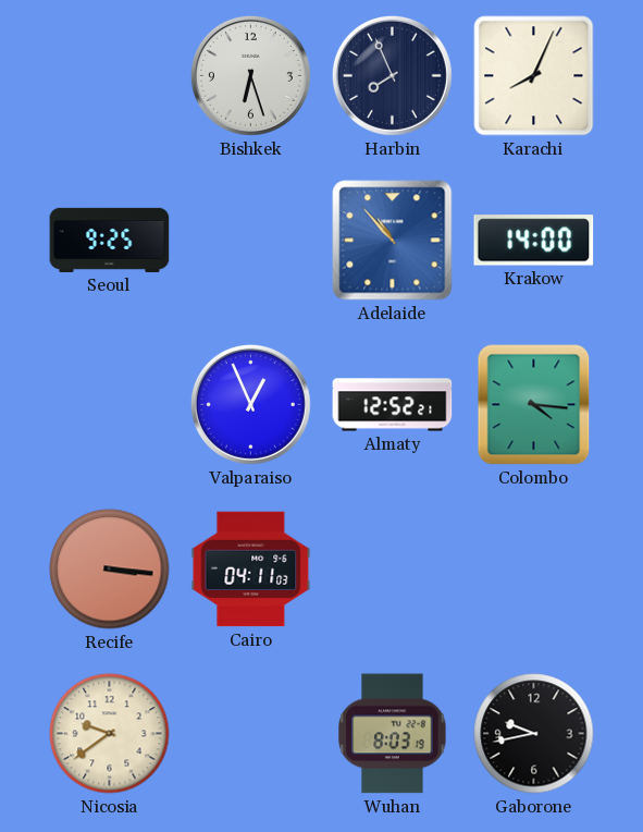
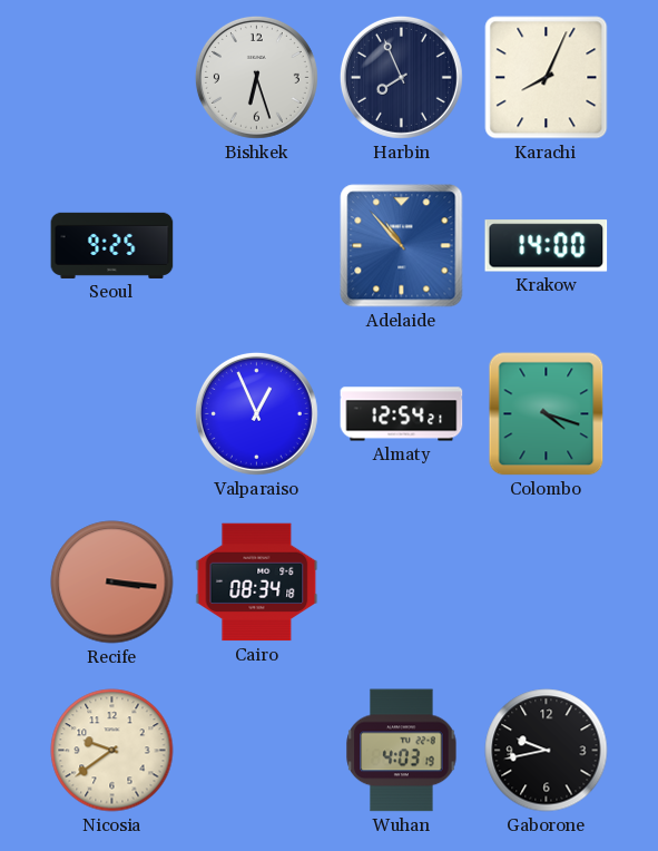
Almaty: 12:52 -> 12:54 (402, 414)
Colombo: 4:16 -> 4:18 (547, 414)
Cairo: 04:11 -> 08:34 (257, 583)
Wuhan: 8:03 -> 4:03 (402, 751)
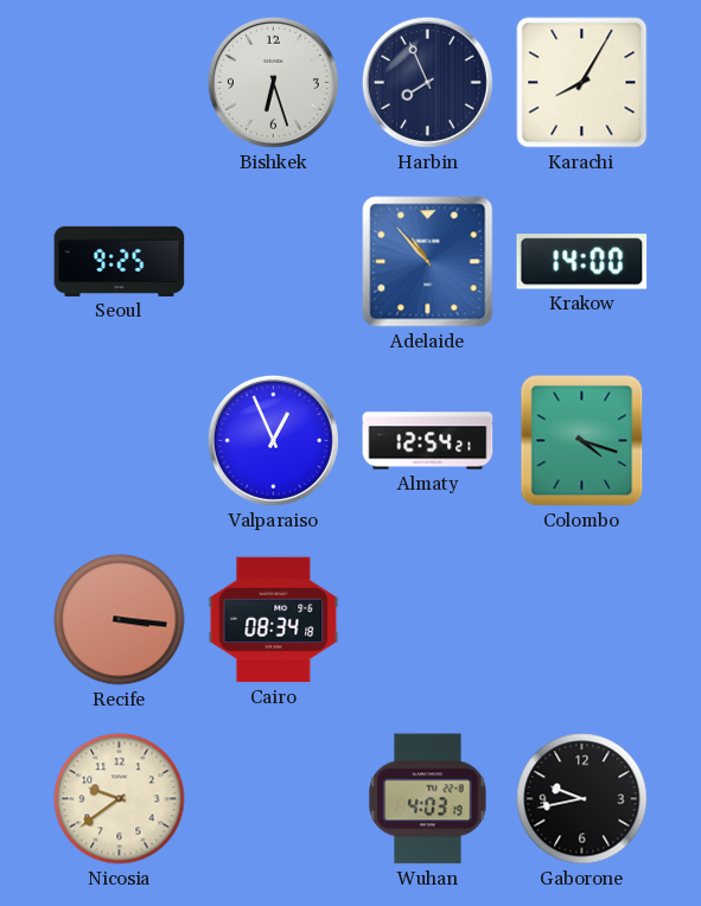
Karachi: 8:04 -> 8:05 (582, 83)
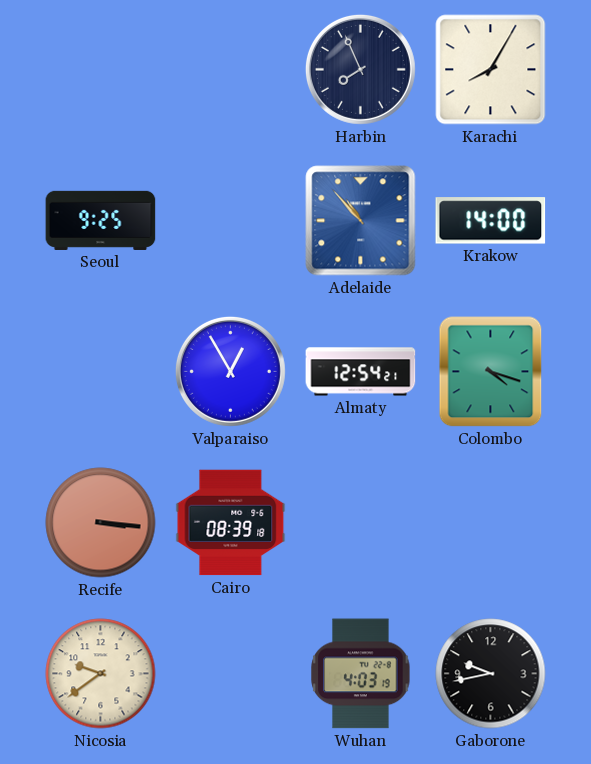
Bishkek: 6:27 -> none (273, 82)
Valparaiso: 12:56 -> 12:55 (230, 371)
Cairo: 08:34 -> 08:39 (231, 523)
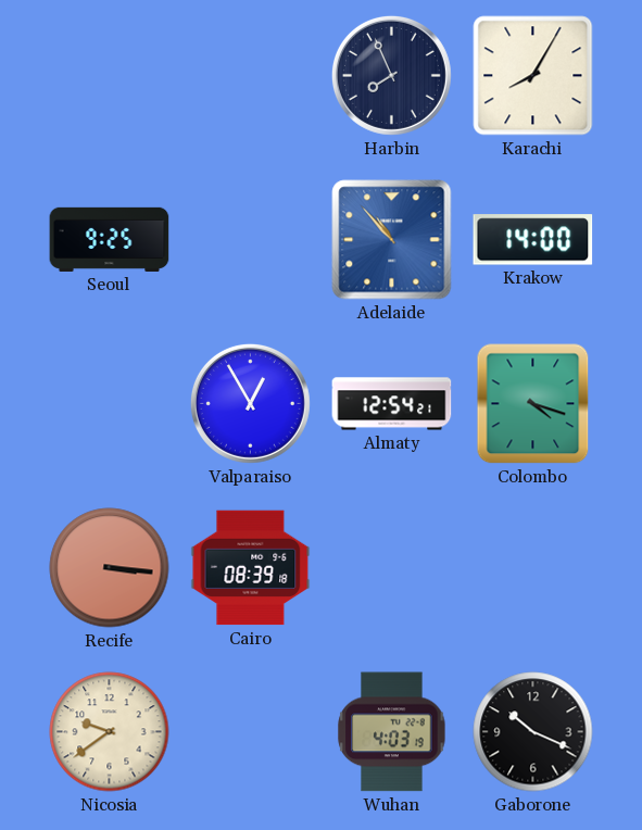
Gaborone: 9:43 -> 10:19 (533, 732)
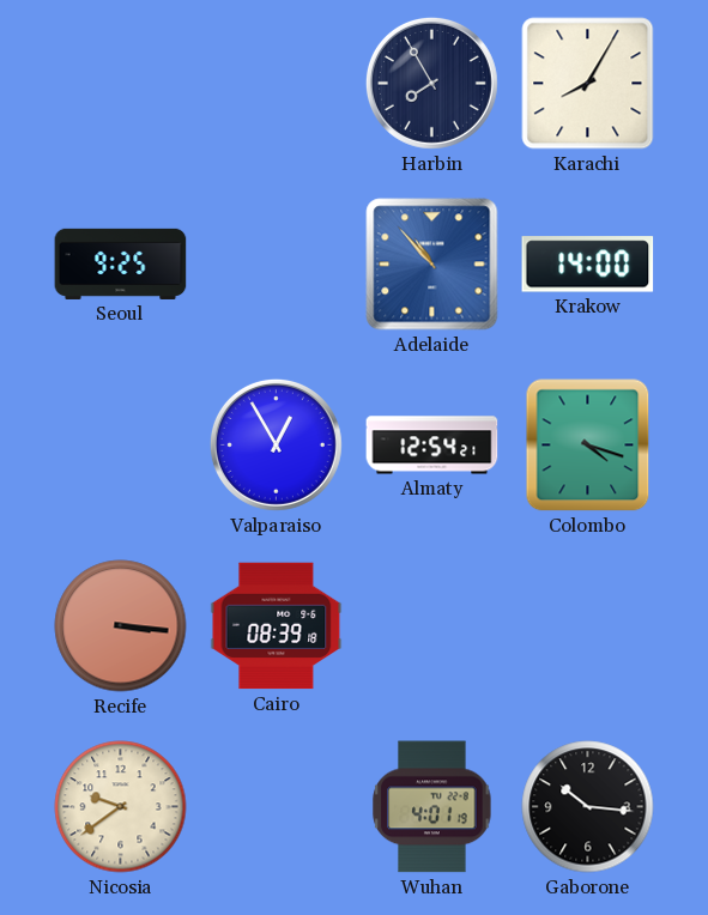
Harbin: 7:56 -> 7:55 (431, 83)
Wuhan: 4:03 -> 4:01 (432, 807)
Gaborone: 10:19 -> 10:16 (588, 807)
